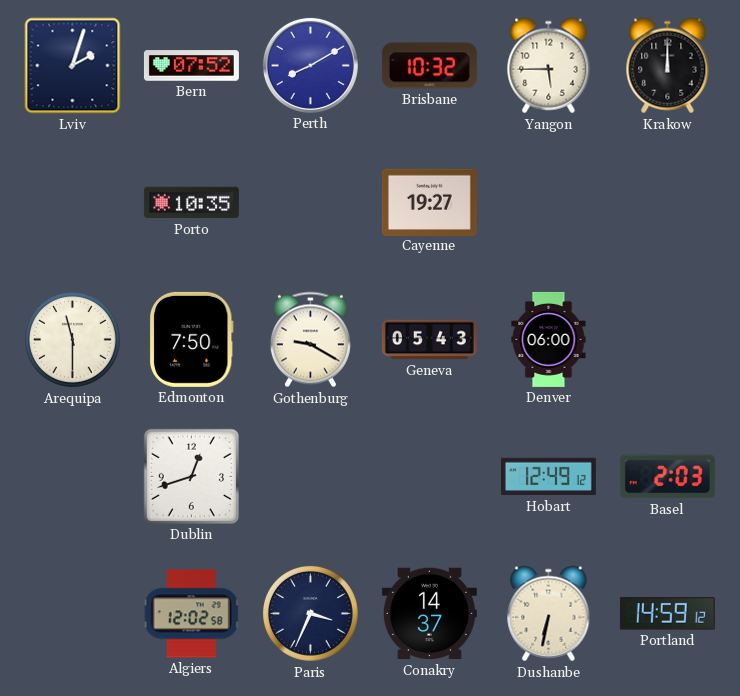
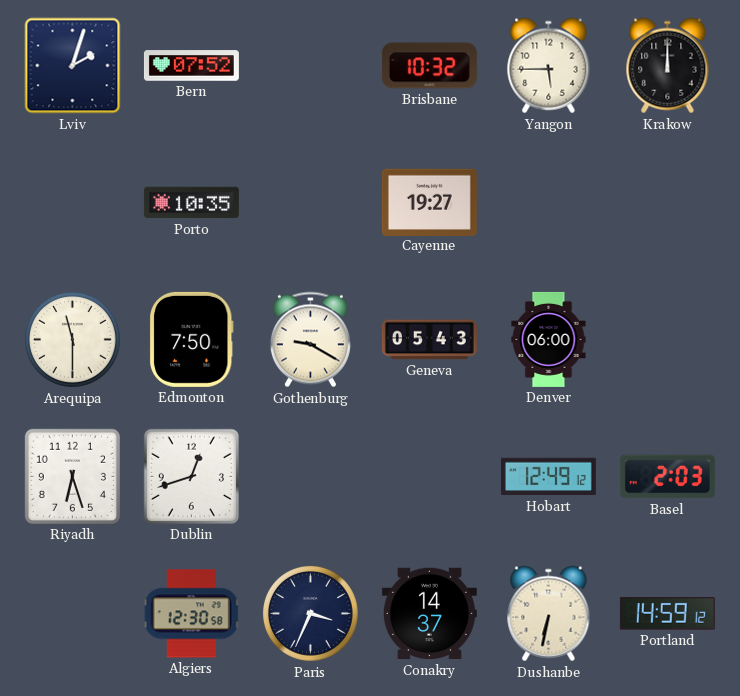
Perth: 8:10 -> none (310, 65)
Riyadh: none -> 6:27 (72, 476)
Algiers: 12:02 -> 12:30 (192, 614)
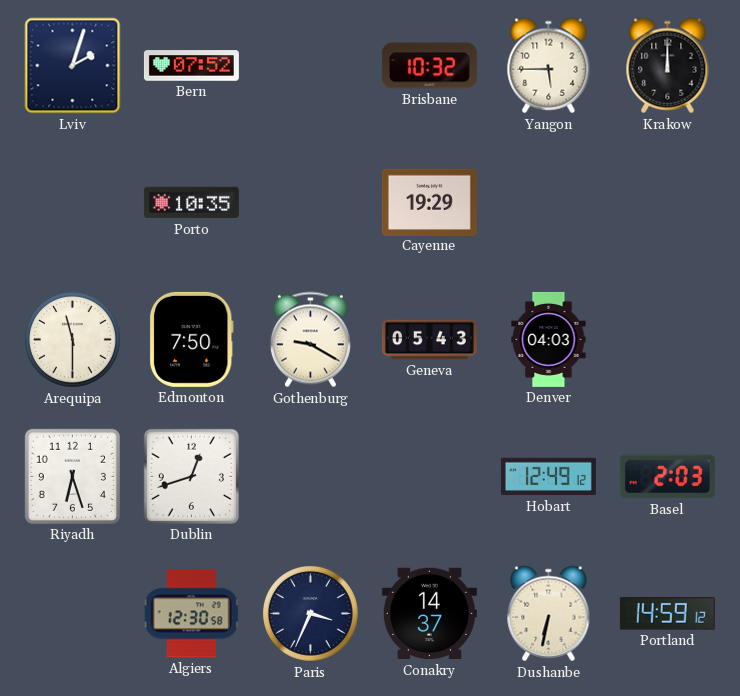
Cayenne: 19:27 -> 19:29 (429, 202)
Denver: 06:00 -> 04:03 (549, 339)
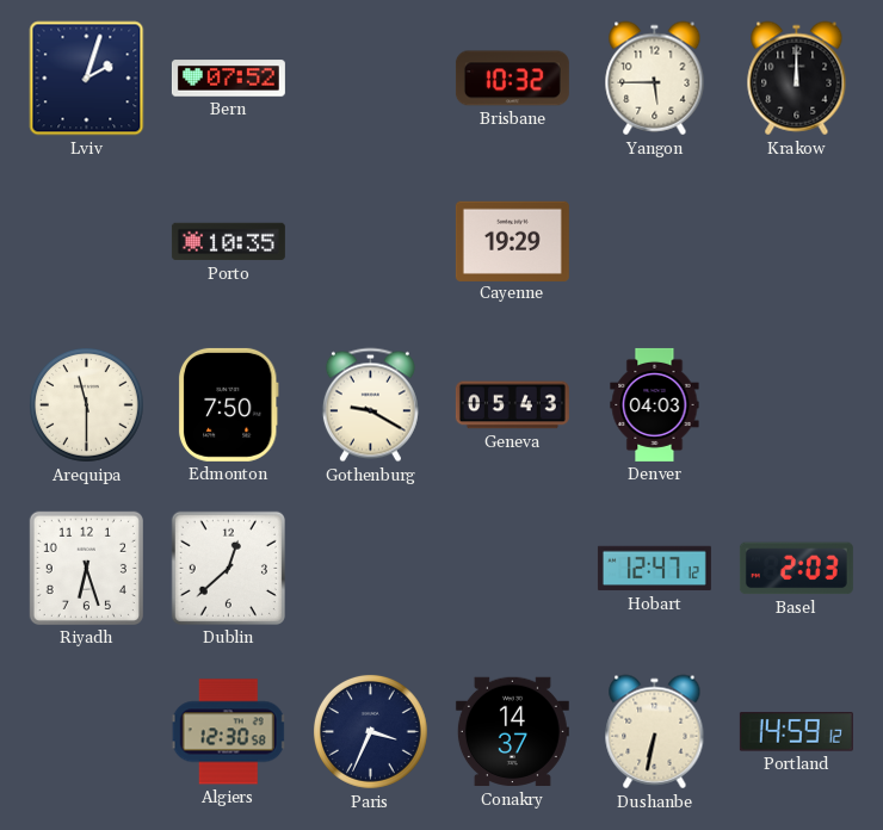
Dublin: 12:42 -> 12:38 (228, 568)
Hobart: 12:49 -> 12:47 (654, 569)
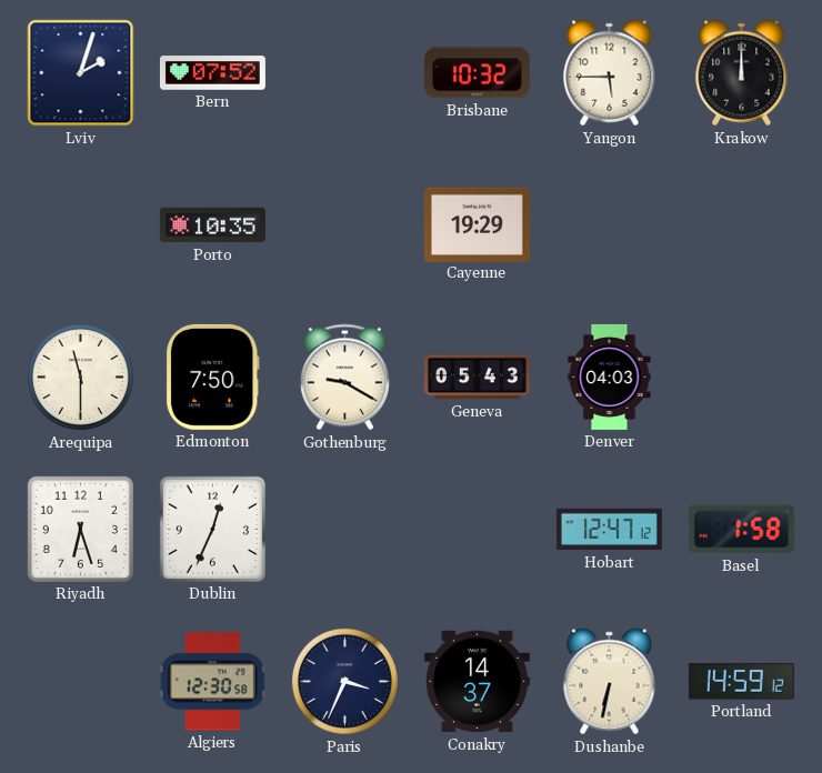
Dublin: 12:38 -> 12:34 (212, 529)
Basel: 2:03 -> 1:58 (741, 530)
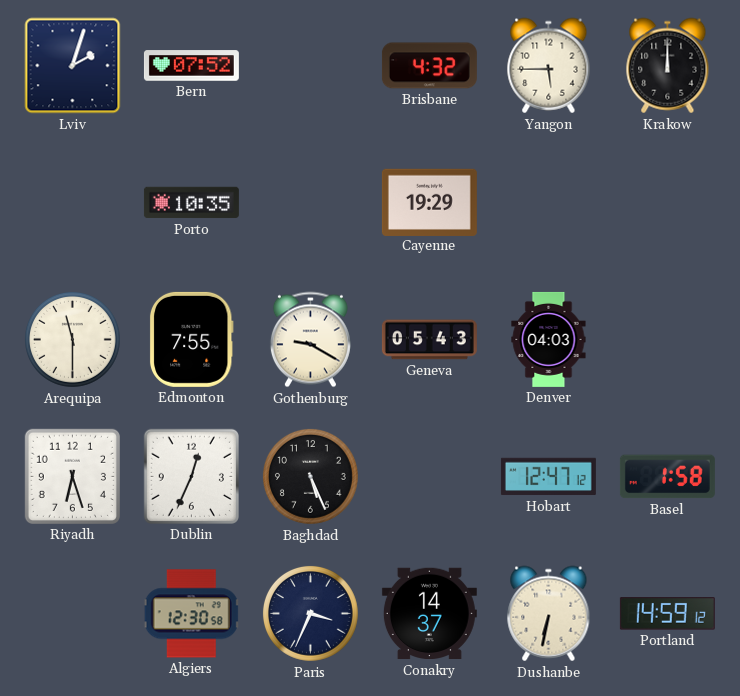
Brisbane: 10:32 -> 4:32 (429, 66)
Edmonton: 7:50 -> 7:55 (191, 339)
Baghdad: none -> 5:26 (310, 476)
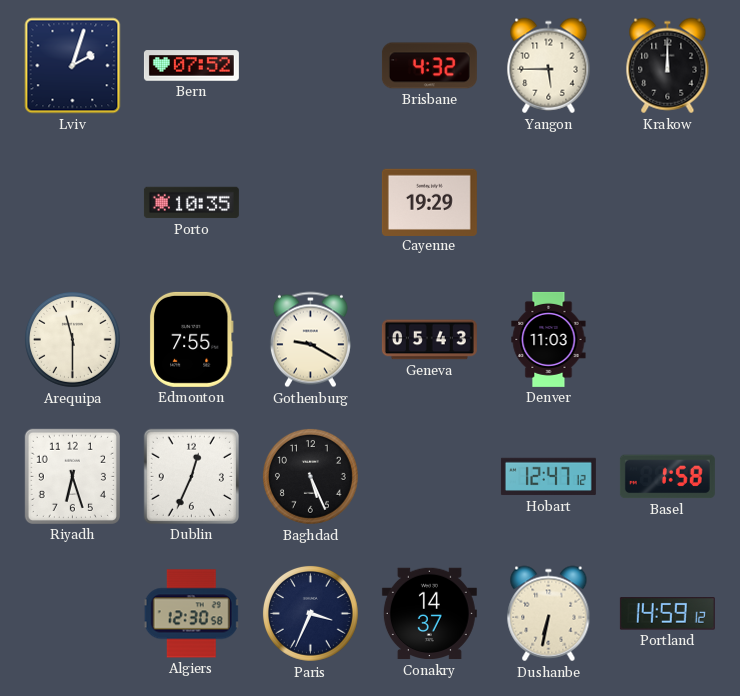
Denver: 04:03 -> 11:03 (549, 339)
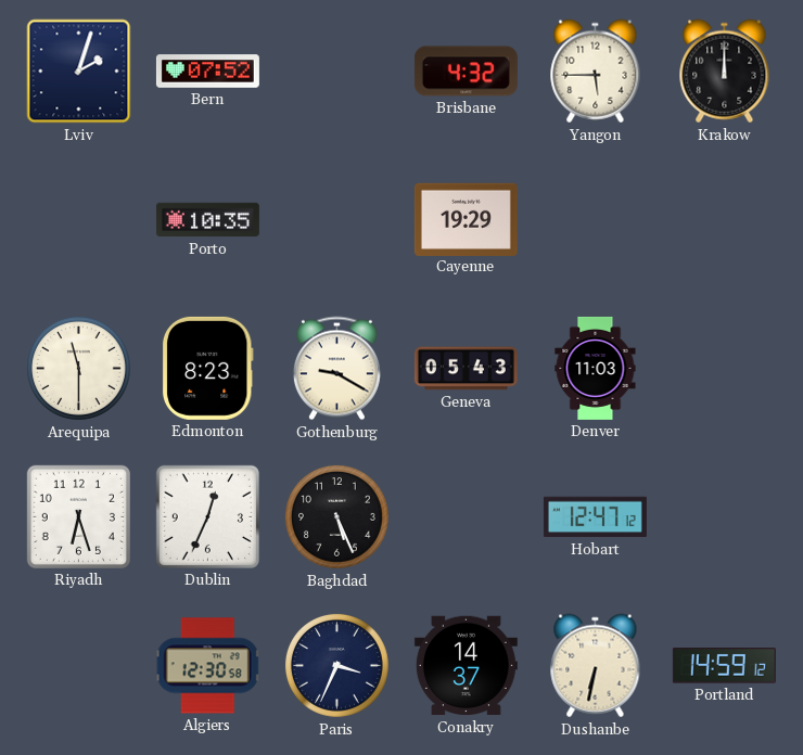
Edmonton: 7:55 -> 8:23 (207, 368)
Basel: 1:58 -> none (667, 477)
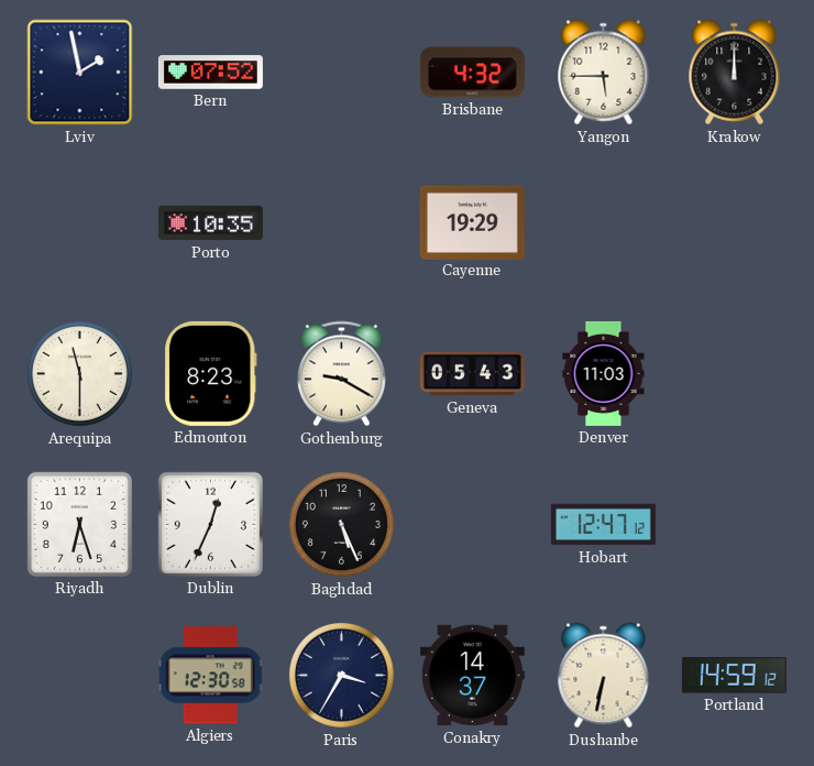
Lviv: 2:03 -> 1:58 (80, 73)
Paris: 3:34 -> 3:35 (341, 675)
